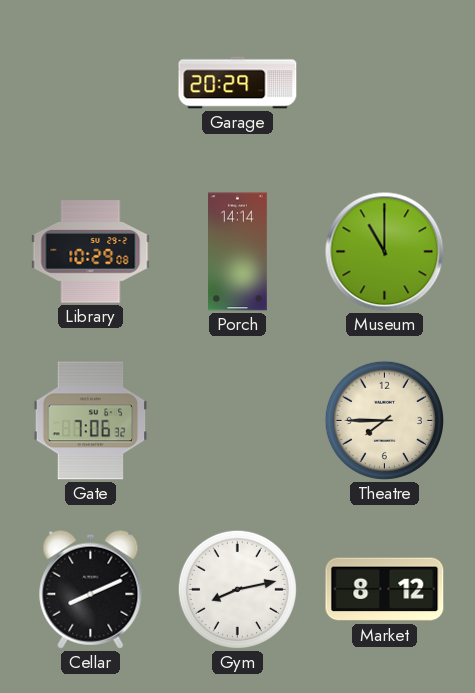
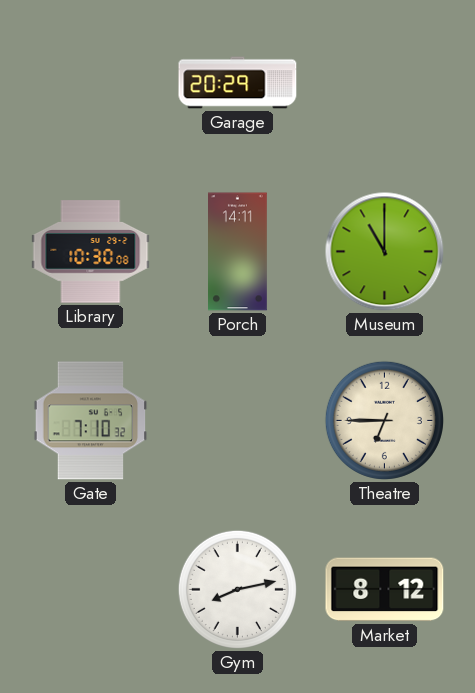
Library: 10:29 -> 10:30 (91, 252)
Porch: 14:14 -> 14:11 (238, 252)
Gate: 7:06 -> 7:10 (91, 421)
Theatre: 7:45 -> 6:45 (384, 420)
Cellar: 8:11 -> none (91, 589)
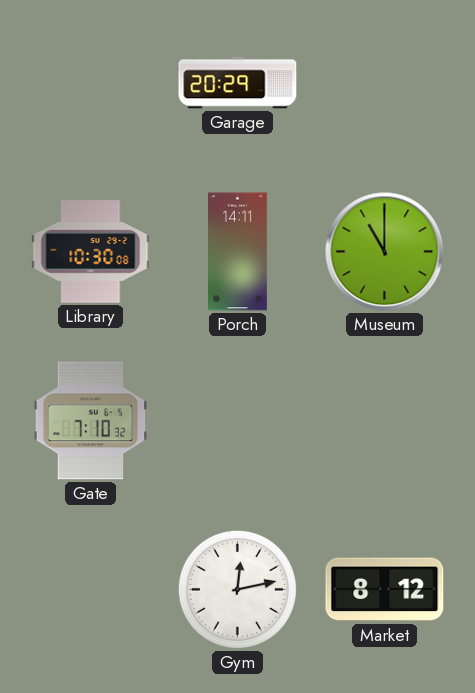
Theatre: 6:45 -> none (384, 420)
Gym: 8:13 -> 12:13 (237, 589)
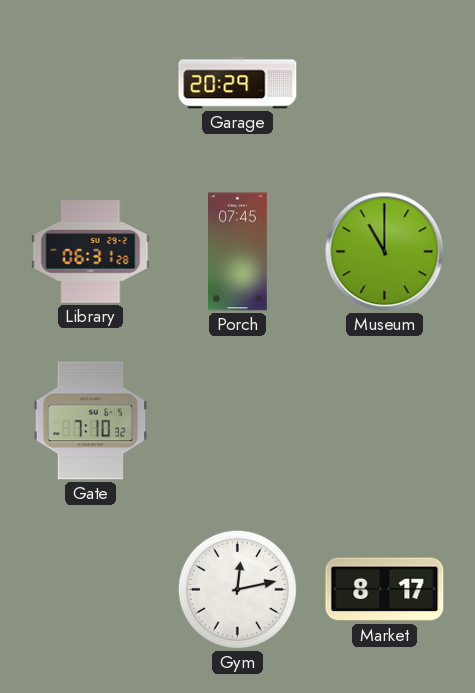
Library: 10:30 -> 06:31 (91, 252)
Porch: 14:11 -> 07:45 (238, 252)
Market: 8:12 -> 8:17 (385, 590)
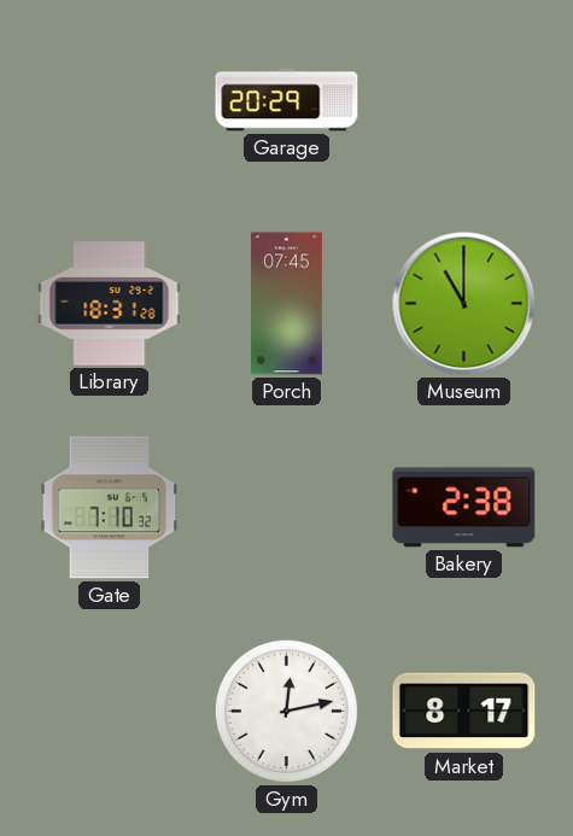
Library: 06:31 -> 18:31 (110, 304)
Bakery: none -> 2:38 (464, 508)
